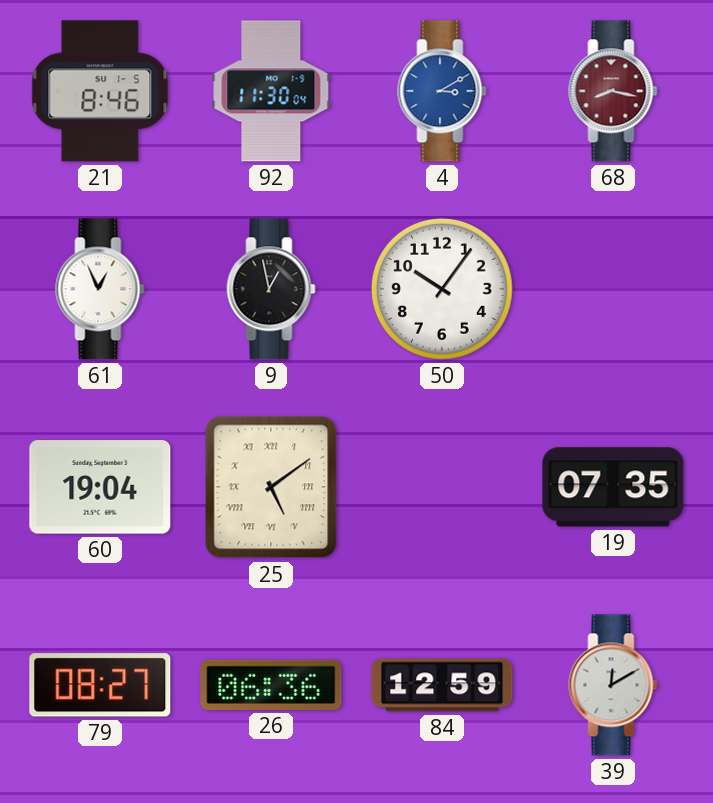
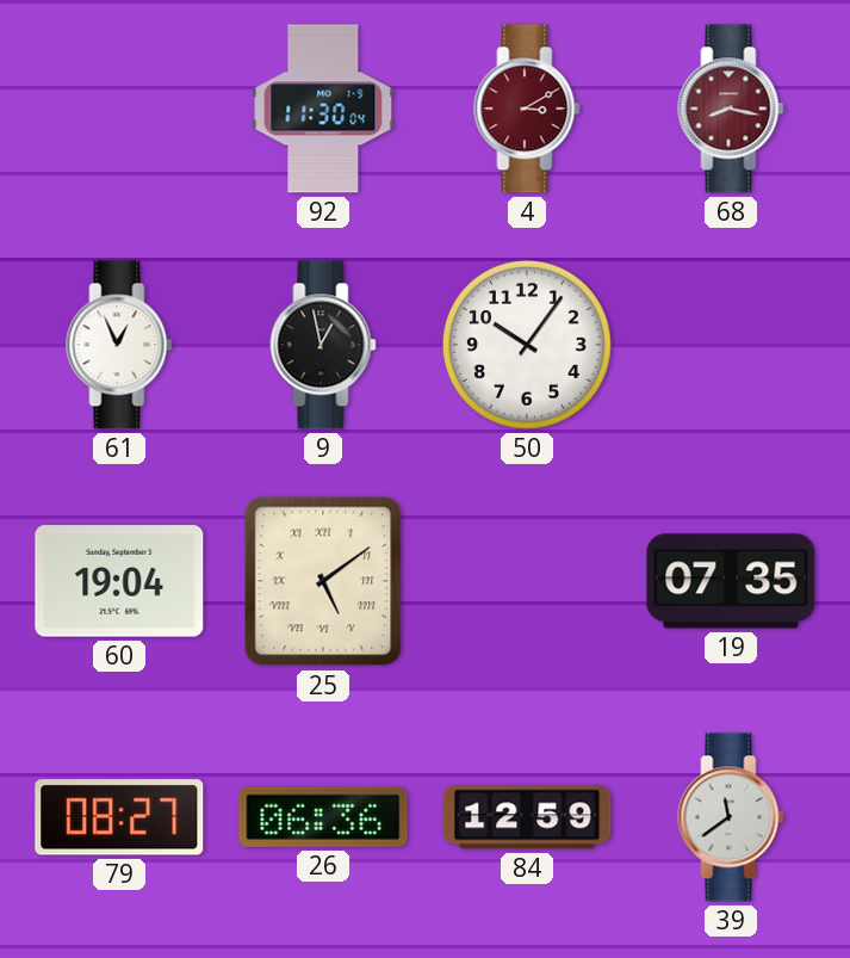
21: 8:46 -> none (100, 91)
4 dial: blue -> burgundy (527, 109)
39: 12:10 -> 11:39 (731, 817)
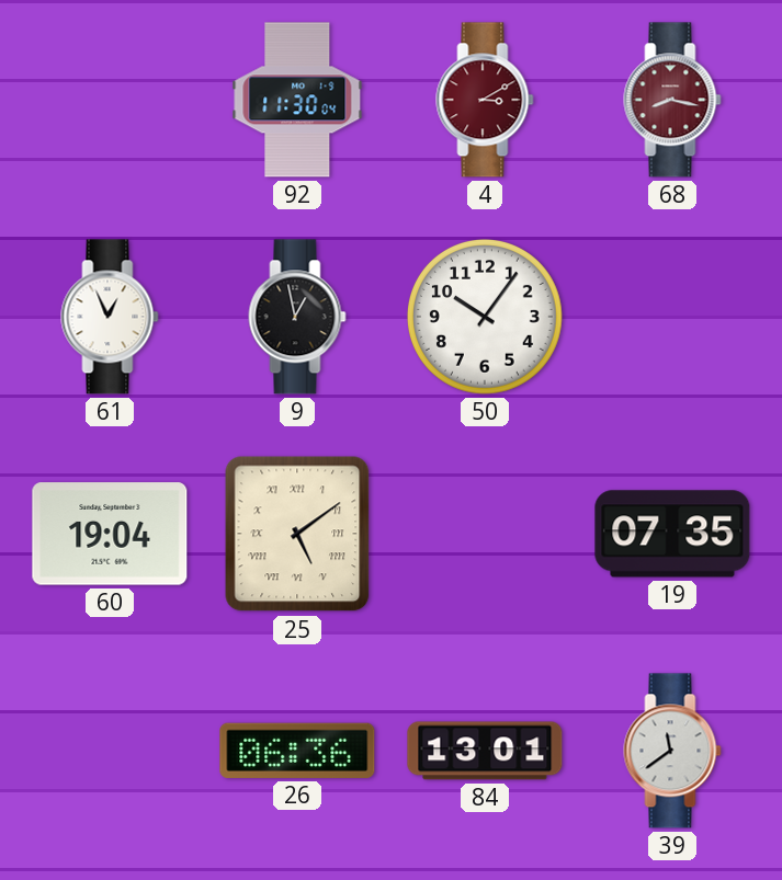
79: 08:27 -> none (119, 817)
84: 12:59 -> 13:01 (485, 751)
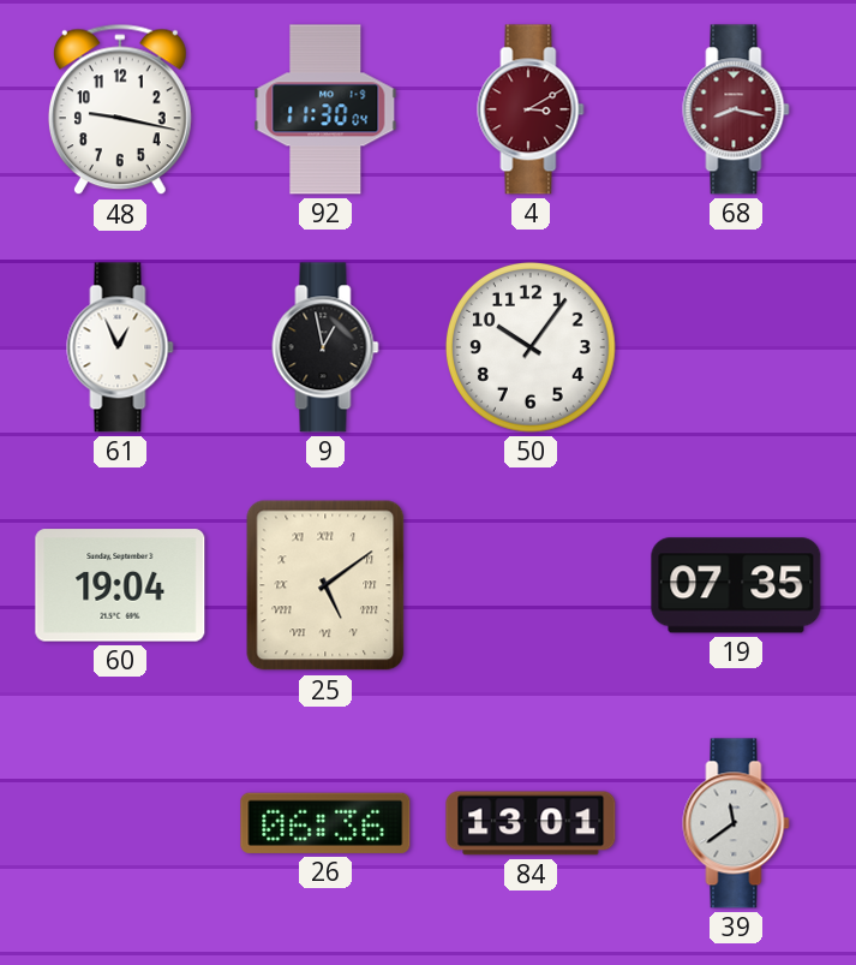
48: none -> 9:17 (120, 109)
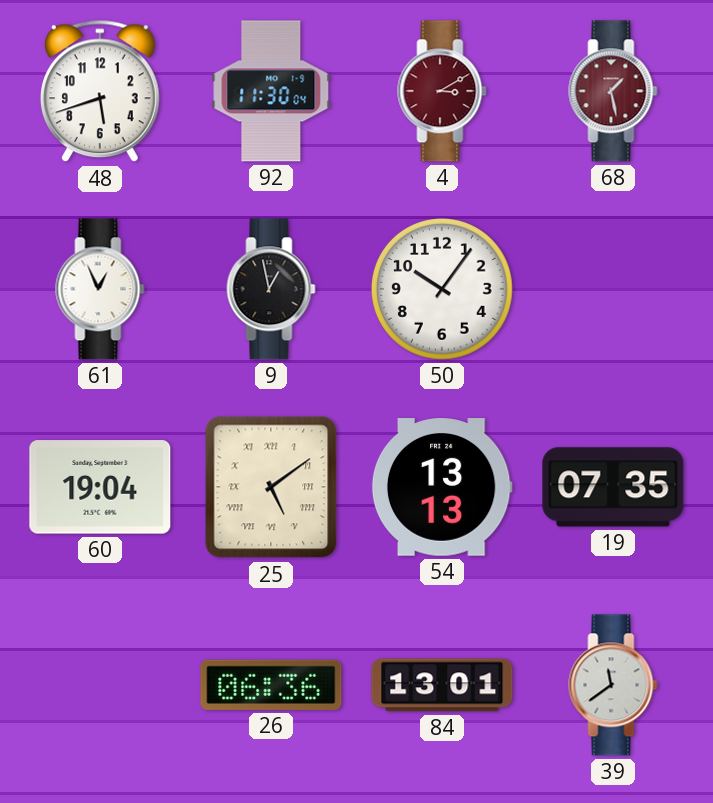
48: 9:17 -> 5:42 (100, 91)
68: 8:17 -> 1:28 (613, 91)
54: none -> 13:13 (442, 487)
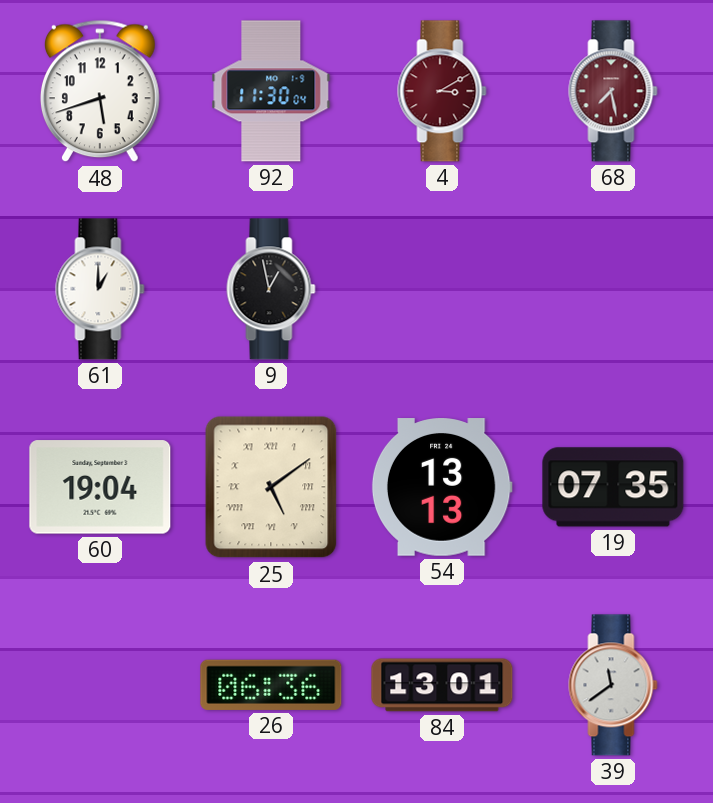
68: 1:28 -> 7:28 (613, 91)
61: 12:56 -> 1:00 (100, 289)
50: 10:06 -> none (442, 289)
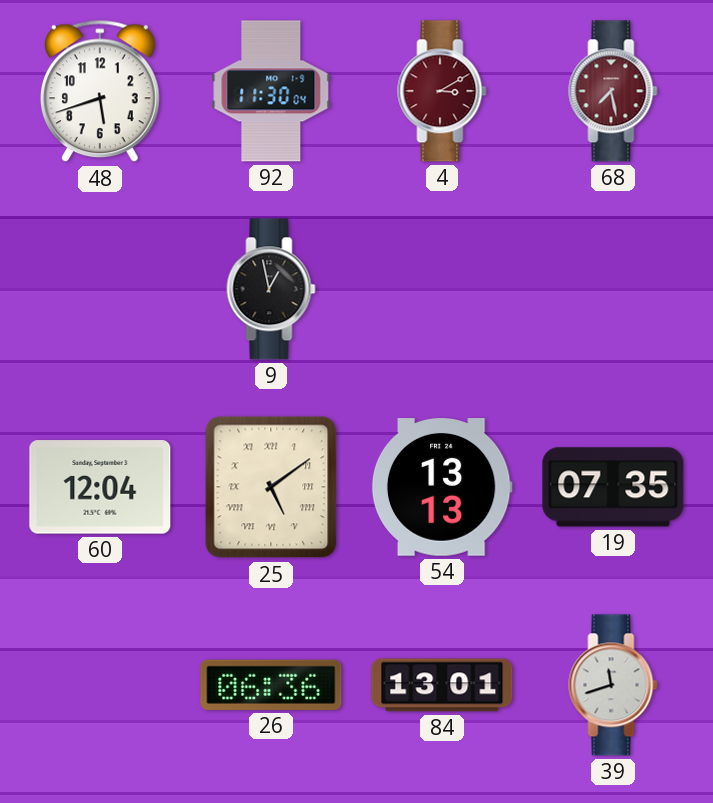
61: 1:00 -> none (100, 289)
60: 19:04 -> 12:04 (100, 487)
39: 11:39 -> 11:42 (613, 685)
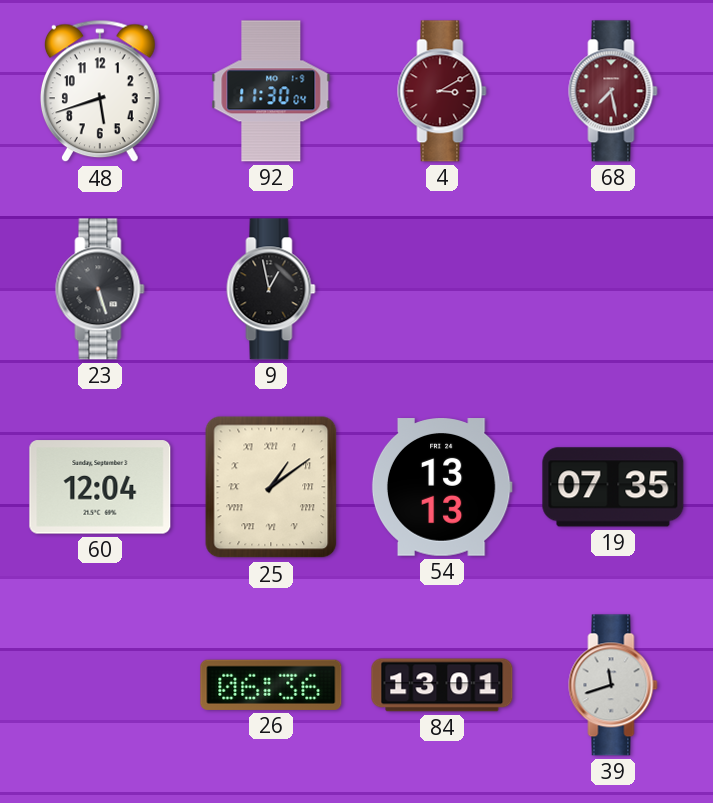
23: none -> 5:27 (100, 289)
25: 5:09 -> 1:09 (271, 487)
